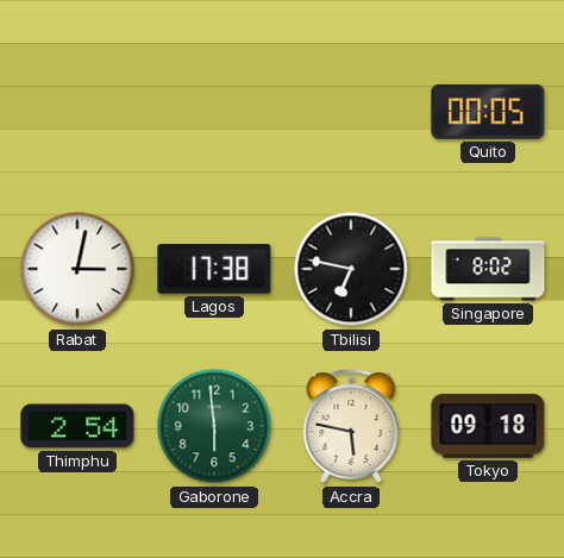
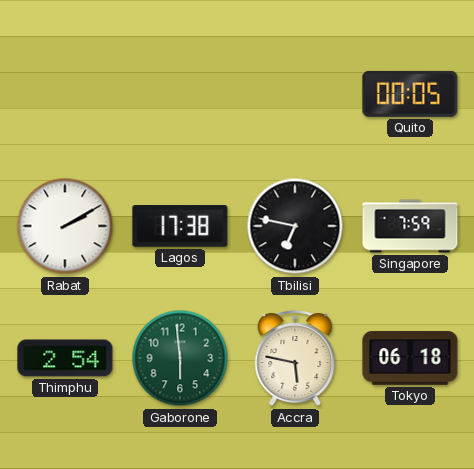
Rabat: 3:02 -> 2:10 (65, 226)
Singapore: 8:02 -> 7:59 (410, 226)
Tokyo: 09:18 -> 06:18 (410, 358)
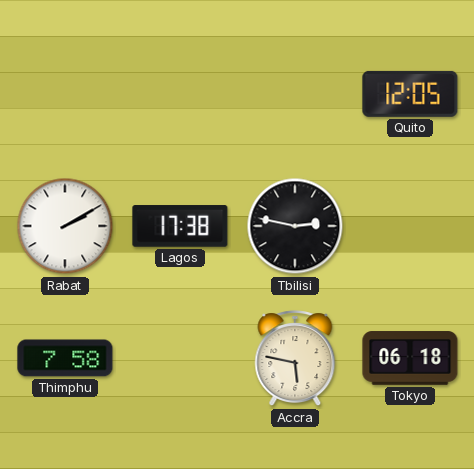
Quito: 00:05 -> 12:05 (410, 94)
Tbilisi: 6:47 -> 2:47 (295, 226)
Singapore: 7:59 -> none (410, 226)
Thimphu: 2:54 -> 7:58 (65, 358)
Gaborone: 5:59 -> none (180, 358)
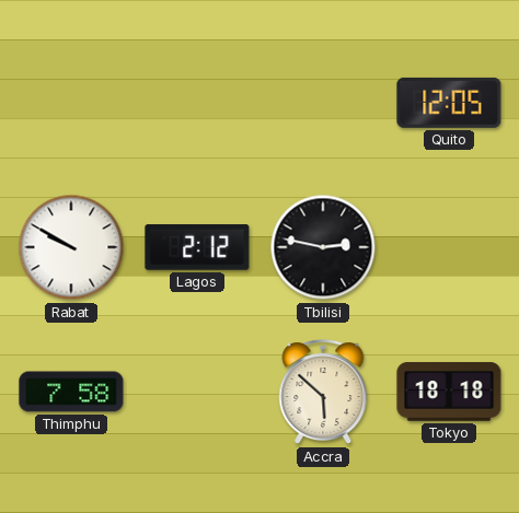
Rabat: 2:10 -> 9:50 (71, 247)
Lagos: 17:38 -> 2:12 (197, 247)
Accra: 5:47 -> 5:52 (323, 393)
Tokyo: 06:18 -> 18:18 (449, 392)
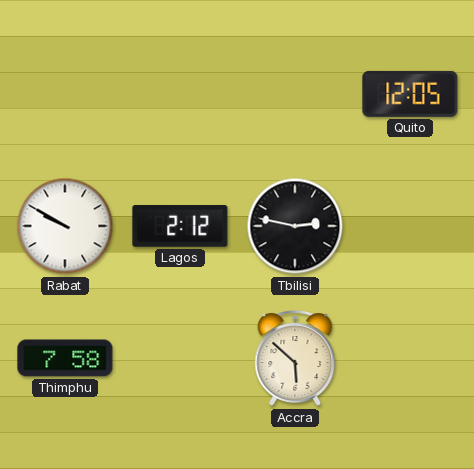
Tokyo: 18:18 -> none (449, 392)
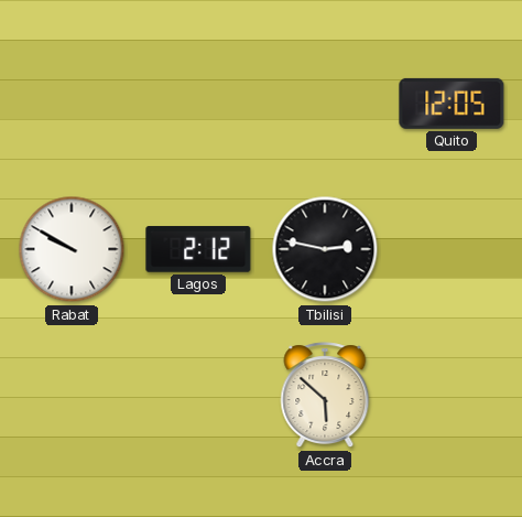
Thimphu: 7:58 -> none (65, 358)
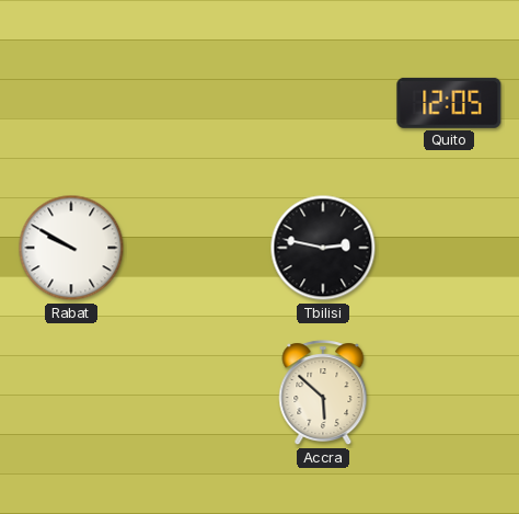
Lagos: 2:12 -> none (198, 249)
